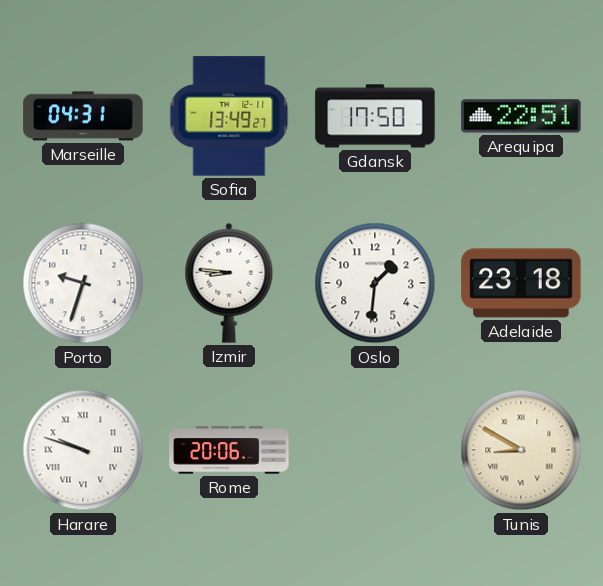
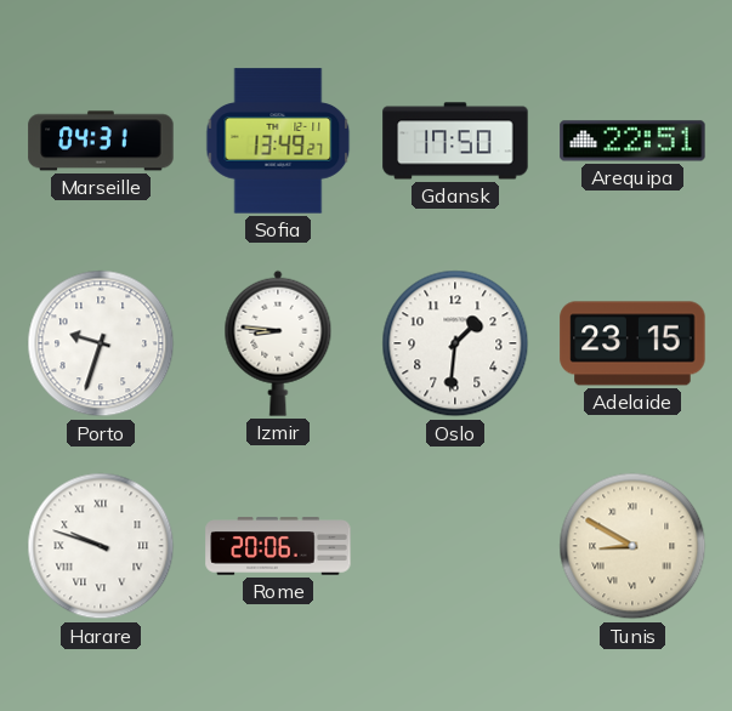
Adelaide: 23:18 -> 23:15 (632, 343)
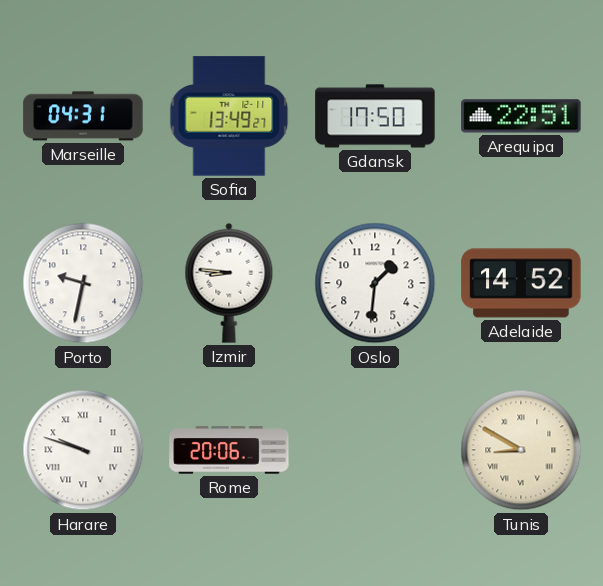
Porto: 9:33 -> 9:32 (83, 283)
Adelaide: 23:15 -> 14:52 (521, 283)
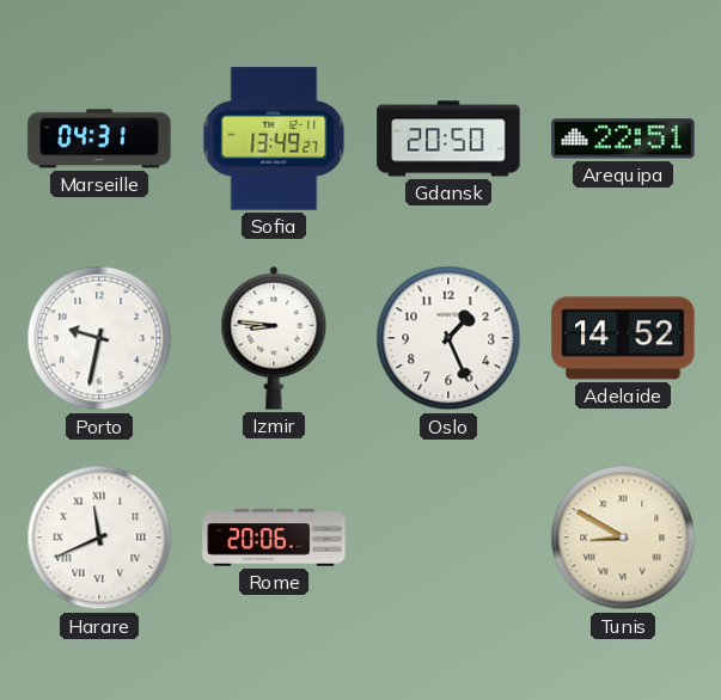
Gdansk: 17:50 -> 20:50 (448, 139)
Oslo: 1:31 -> 1:26 (448, 338)
Harare: 9:48 -> 11:41 (99, 538)
